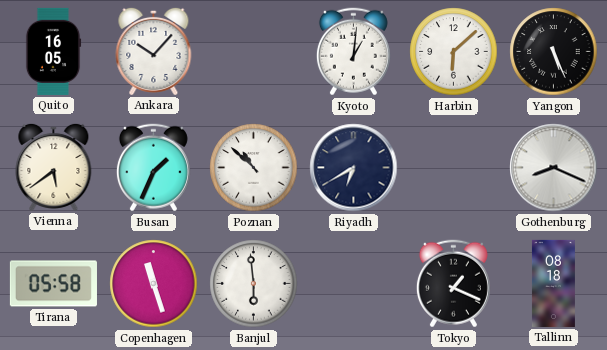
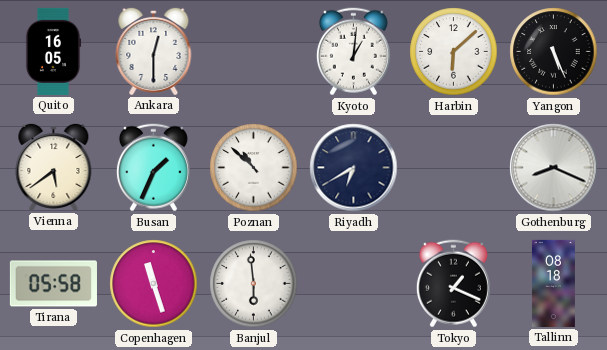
Ankara: 10:07 -> 12:30 (154, 51)
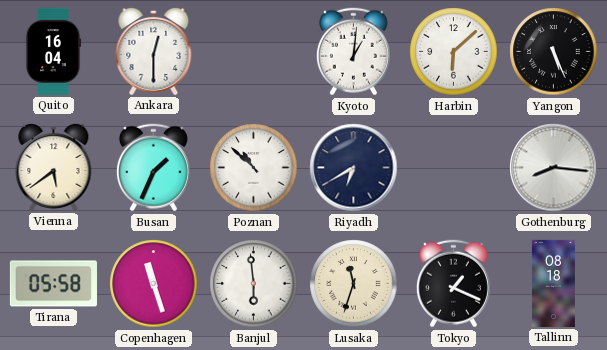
Quito: 16:05 -> 16:04 (53, 51)
Gothenburg: 8:19 -> 8:16 (554, 168)
Lusaka: none -> 11:33 (354, 284)
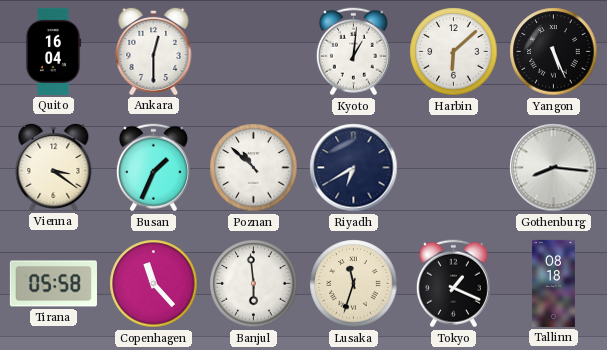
Vienna: 5:39 -> 3:21 (54, 167)
Copenhagen: 11:27 -> 11:23 (154, 284)
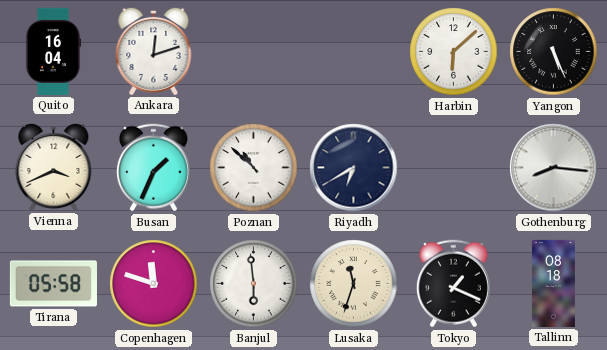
Ankara: 12:30 -> 12:12 (154, 51)
Kyoto: 1:01 -> none (353, 52)
Vienna: 3:21 -> 3:41 (54, 167)
Copenhagen: 11:23 -> 11:48 (154, 284)
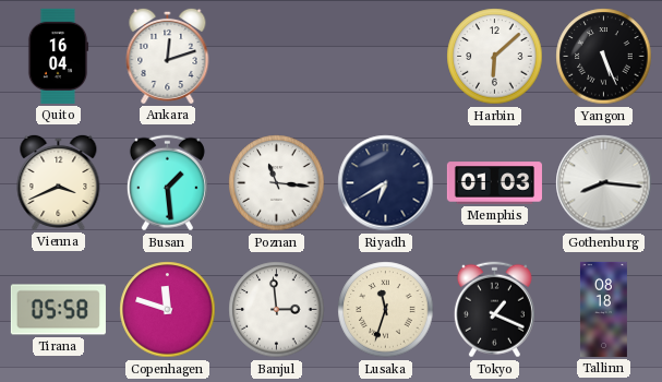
Busan: 1:34 -> 1:29 (167, 183)
Poznan: 10:52 -> 11:16 (277, 183)
Memphis: none -> 01:03 (494, 183)
Banjul: 5:59 -> 2:59 (277, 310)
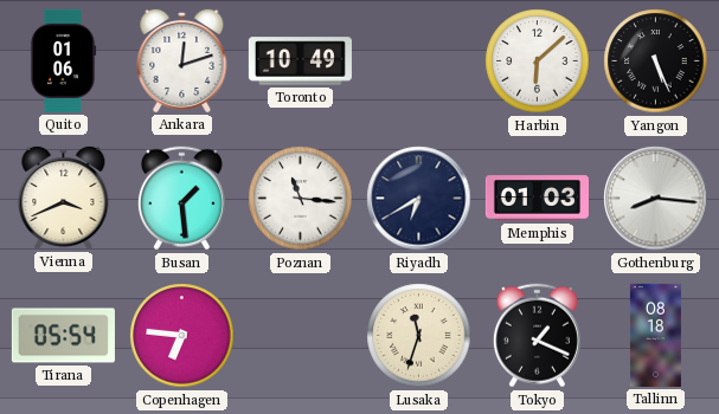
Quito: 16:04 -> 01:06 (63, 60)
Toronto: none -> 10:49 (300, 62)
Tirana: 05:58 -> 05:54 (63, 336)
Copenhagen: 11:48 -> 6:46 (182, 336)
Banjul: 2:59 -> none (277, 310)
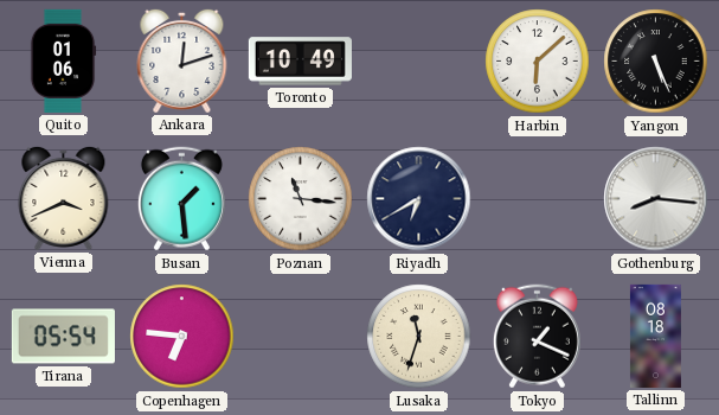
Memphis: 01:03 -> none (537, 199)
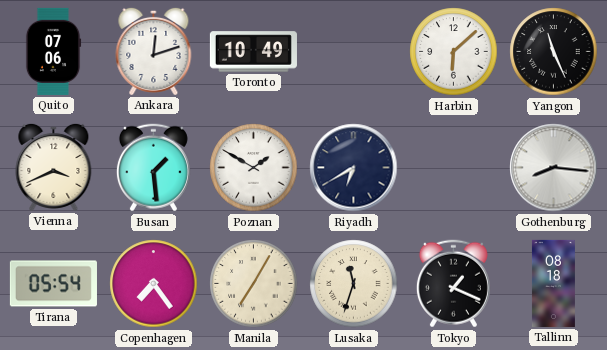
Quito: 01:06 -> 07:06 (53, 51)
Yangon: 5:26 -> 11:26 (554, 52)
Poznan: 11:16 -> 1:50 (254, 168)
Copenhagen: 6:46 -> 7:24 (154, 284)
Manila: none -> 7:05 (254, 284)
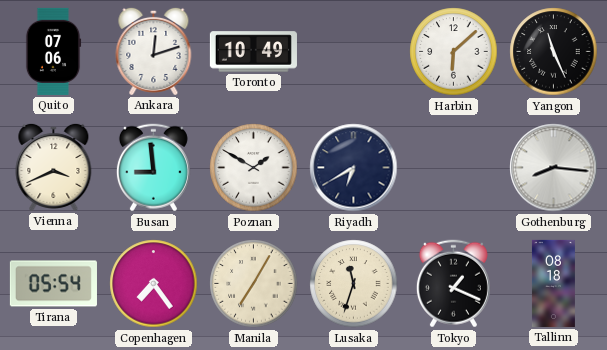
Busan: 1:29 -> 8:59 (153, 168)
